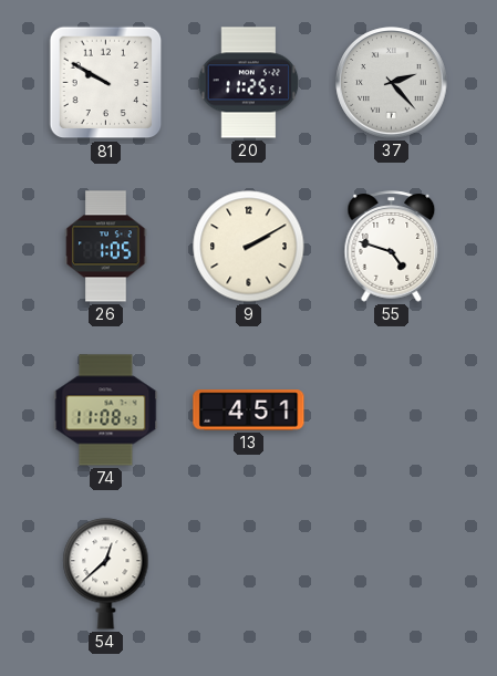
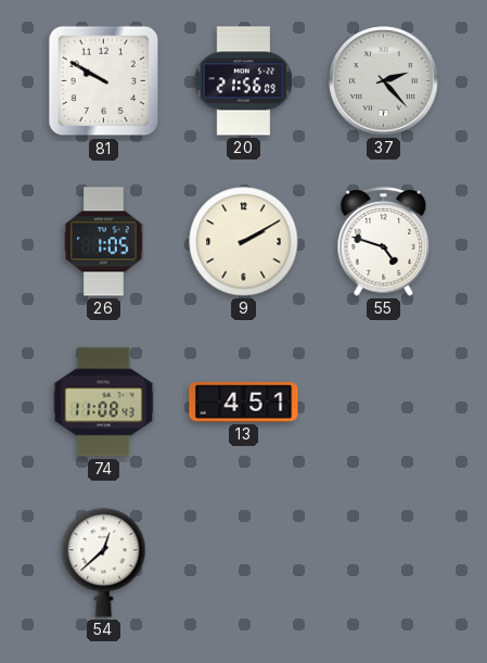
20: 11:25 -> 21:56 (244, 81)
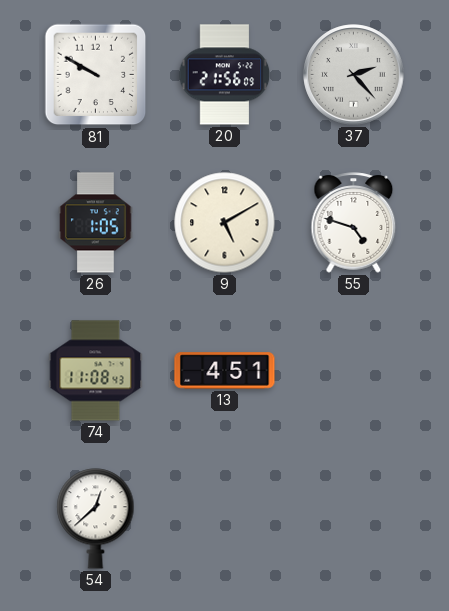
9: 2:10 -> 5:10 (225, 223)
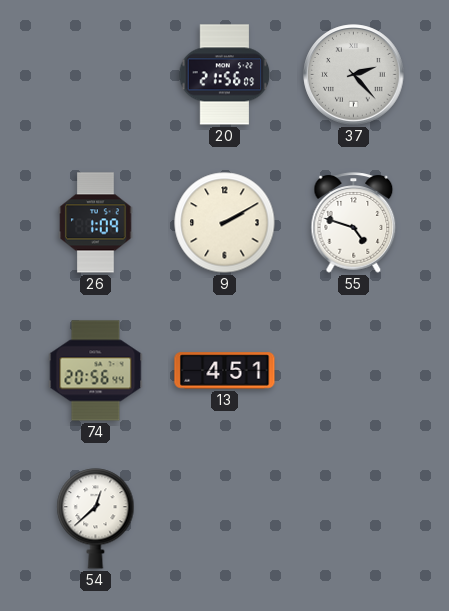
81: 9:50 -> none (96, 75)
26: 1:05 -> 1:09 (96, 223)
9: 5:10 -> 2:10 (225, 223)
74: 11:08 -> 20:56 (96, 371)
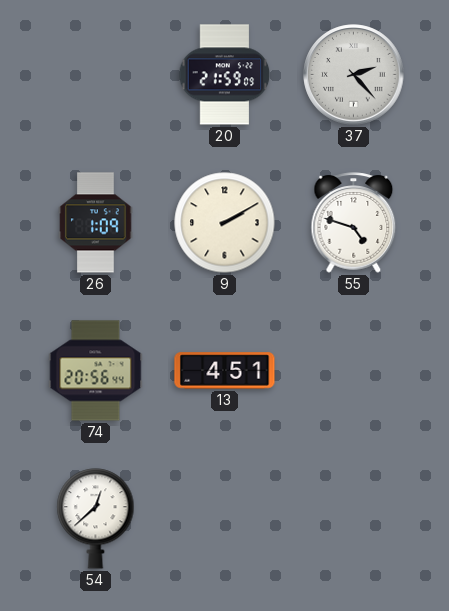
20: 21:56 -> 21:59 (225, 75)
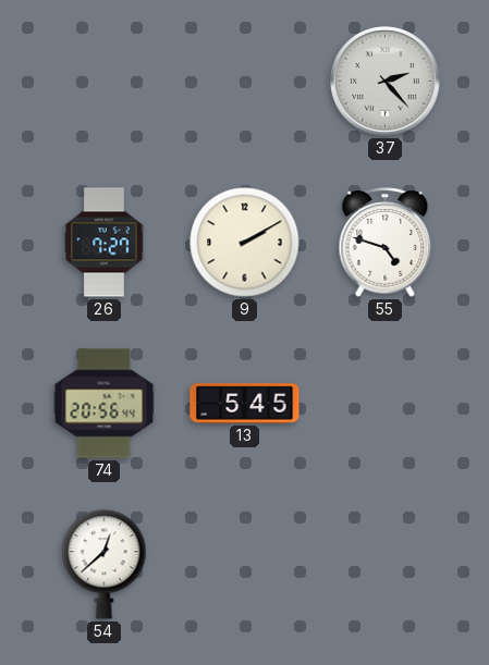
20: 21:59 -> none (225, 75)
26: 1:09 -> 7:27 (105, 243)
13: 4:51 -> 5:45 (245, 404)
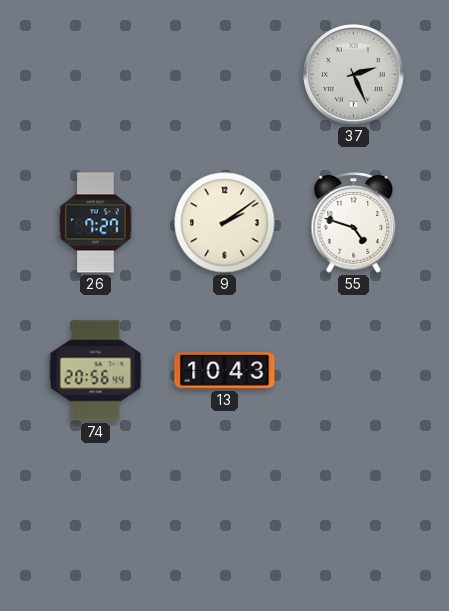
37: 2:23 -> 2:26 (354, 75)
9: 2:10 -> 2:09 (225, 223)
13: 5:45 -> 10:43 (225, 371)
54: 12:38 -> none (105, 565)
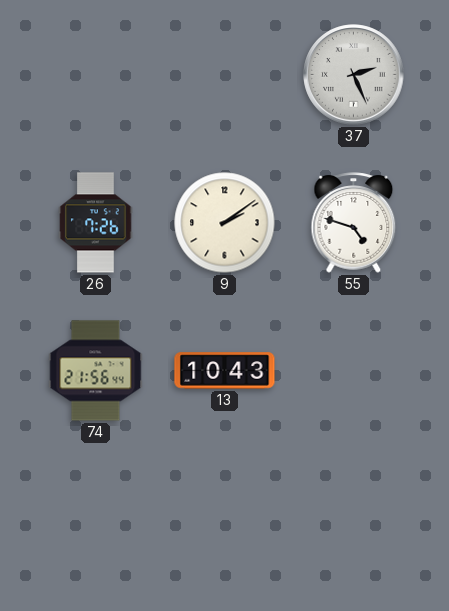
26: 7:27 -> 7:26 (96, 223)
74: 20:56 -> 21:56 (96, 371)
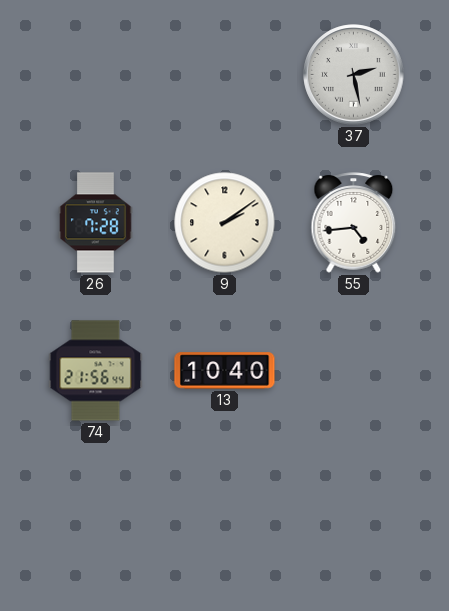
37: 2:26 -> 2:28 (354, 75)
26: 7:26 -> 7:28 (96, 223)
55: 4:48 -> 4:44 (354, 223)
13: 10:43 -> 10:40 (225, 371)
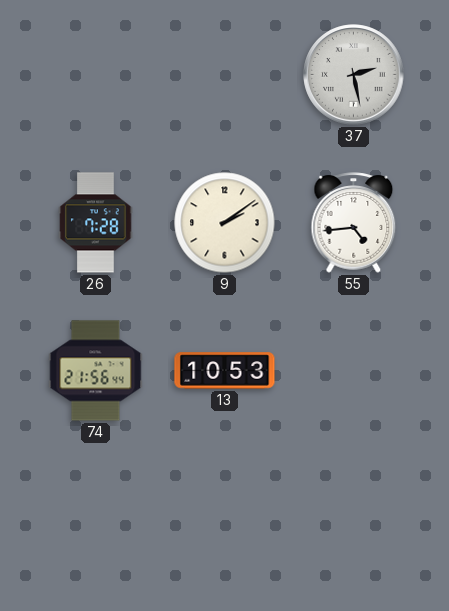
13: 10:40 -> 10:53 (225, 371)
